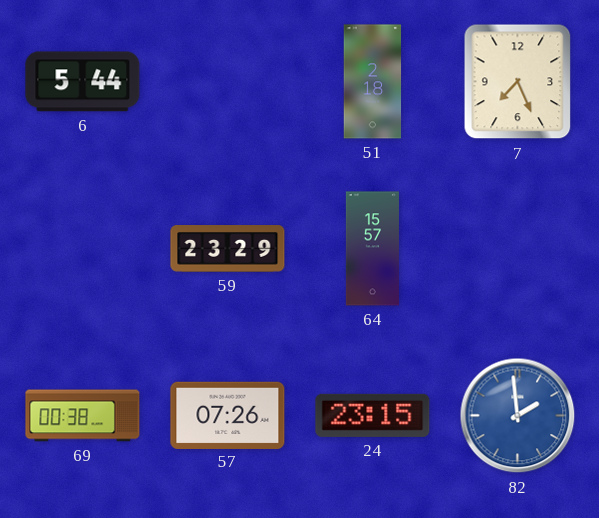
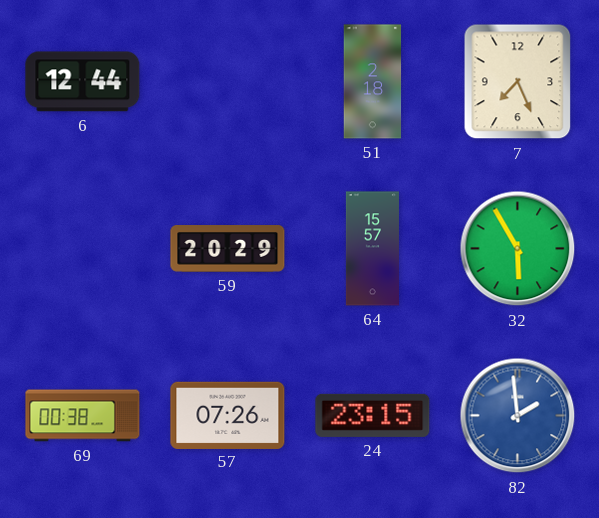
6: 5:44 -> 12:44 (83, 82)
59: 23:29 -> 20:29 (228, 249)
32: none -> 5:55 (518, 249)
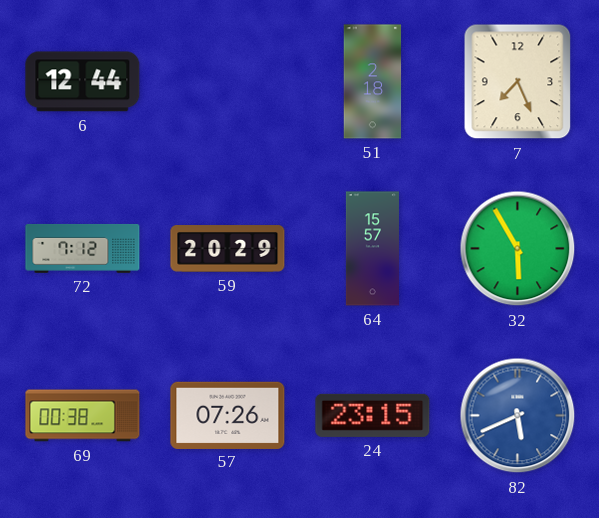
72: none -> 7:12 (83, 248)
82: 1:59 -> 5:41 (518, 416)
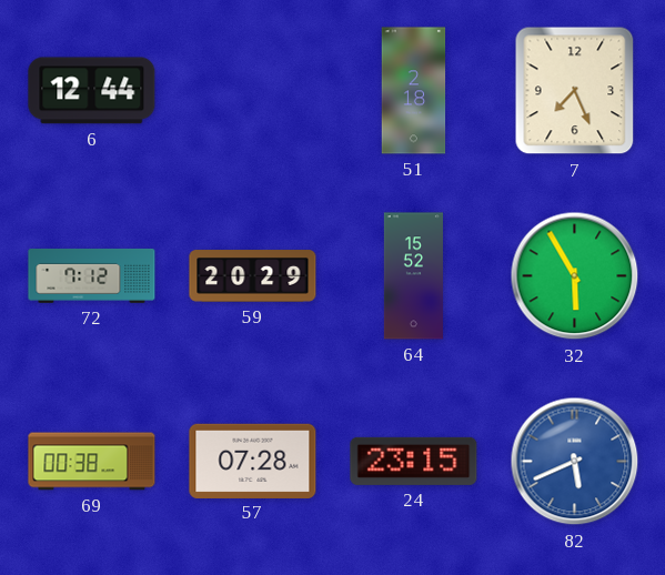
64: 15:57 -> 15:52 (413, 276)
57: 07:26 -> 07:28 (253, 461)
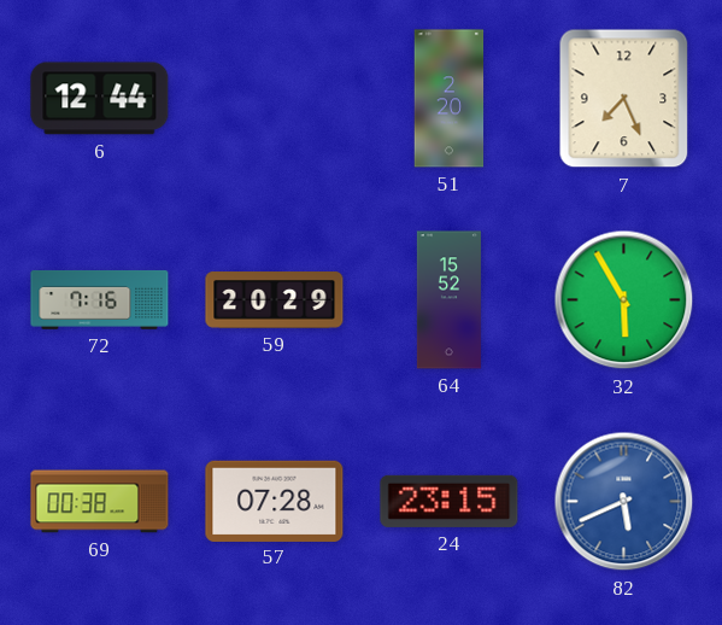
51: 2:18 -> 2:20 (450, 99)
72: 7:12 -> 7:16 (100, 299)
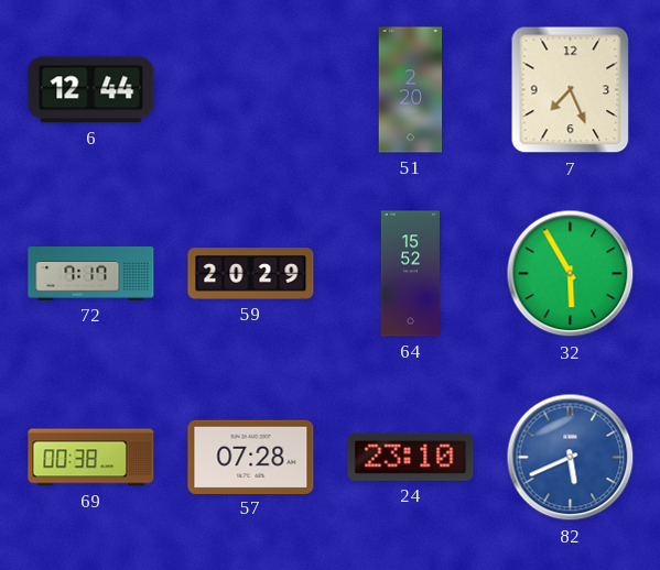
72: 7:16 -> 7:17 (91, 273)
24: 23:15 -> 23:10 (411, 457)
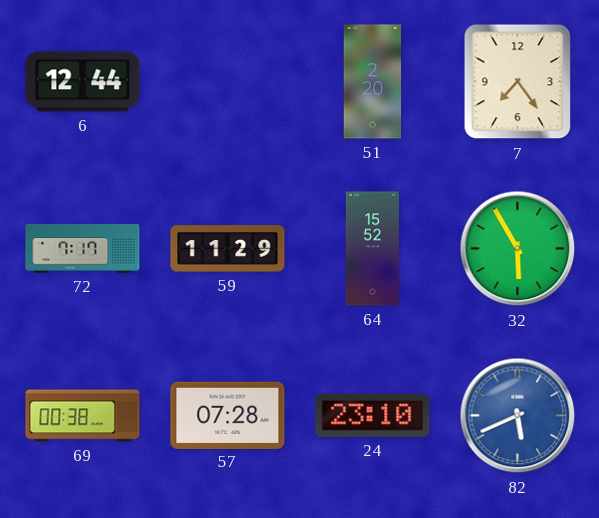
7: 7:26 -> 7:24 (518, 82)
59: 20:29 -> 11:29 (228, 249)
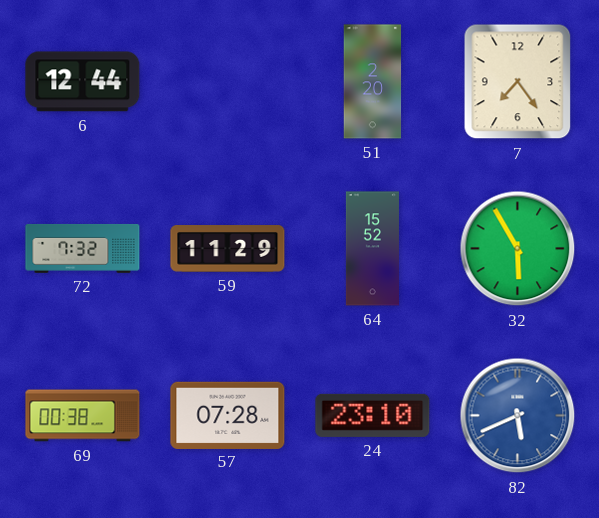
72: 7:17 -> 7:32 (83, 248)
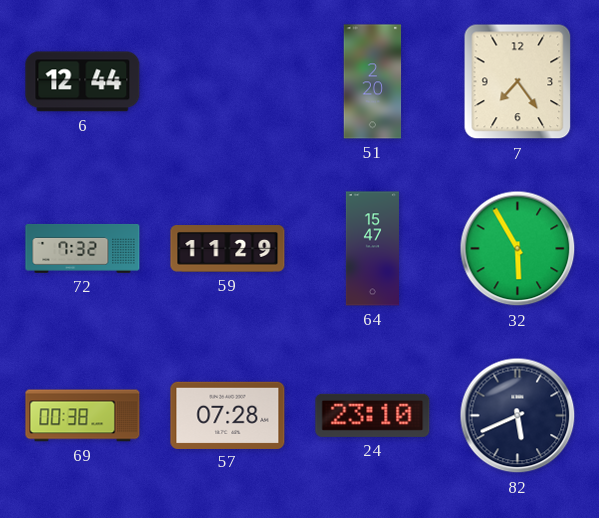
64: 15:52 -> 15:47 (372, 249)
82 dial: blue -> navy (518, 416)
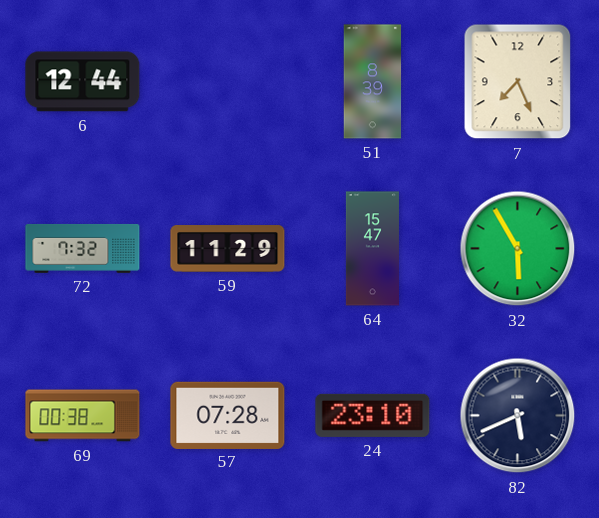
51: 2:20 -> 8:39 (373, 82)
7: 7:24 -> 7:26 (518, 82)
